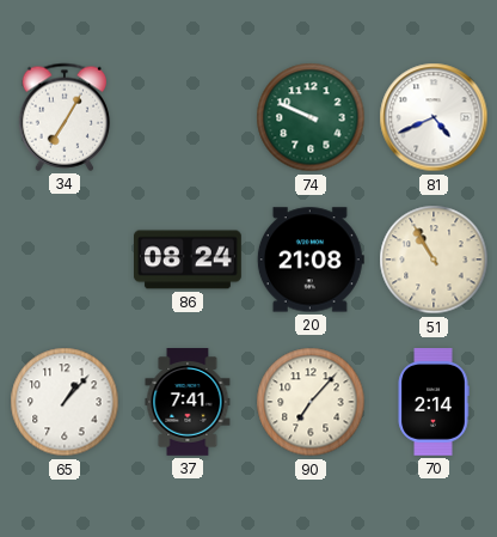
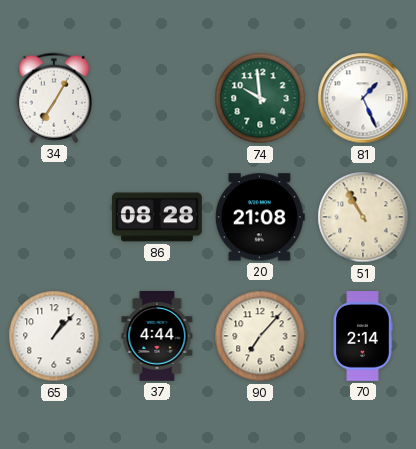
74: 9:49 -> 9:59 (260, 98)
81: 4:41 -> 1:26 (363, 98)
86: 08:24 -> 08:28 (158, 217)
37: 7:41 -> 4:44 (157, 337)
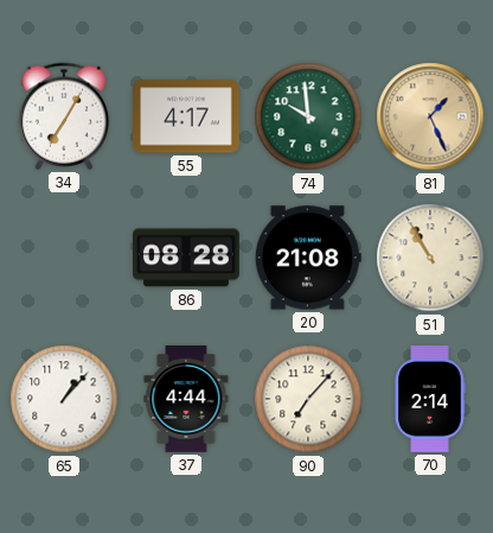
55: none -> 4:17 (187, 116)
81 dial: white -> champagne (430, 116)
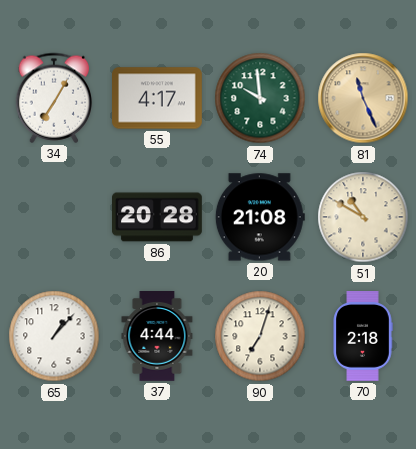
81: 1:26 -> 11:26 (363, 98)
86: 08:28 -> 20:28 (158, 217)
51: 10:55 -> 10:50 (363, 217)
90: 7:07 -> 7:03 (260, 336)
70: 2:14 -> 2:18 (363, 337)
